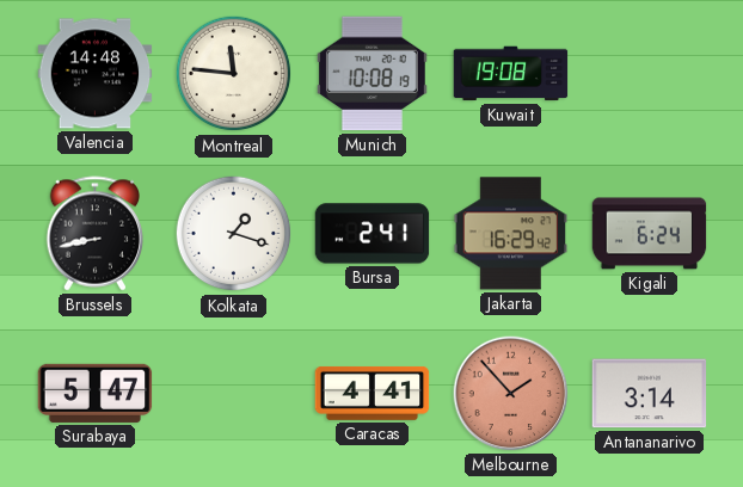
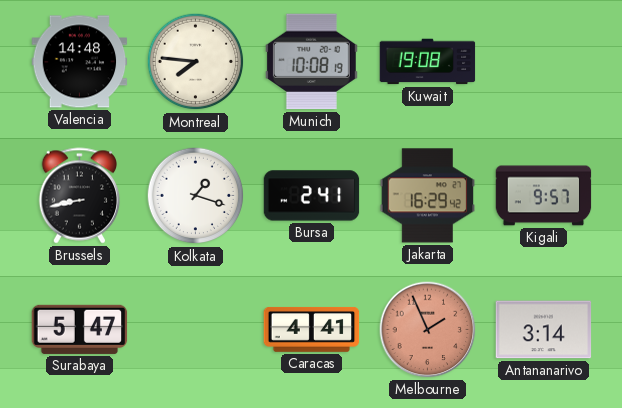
Montreal: 11:46 -> 7:46 (196, 62)
Kigali: 6:24 -> 9:57 (544, 196)
Melbourne: 1:53 -> 1:56 (428, 330)
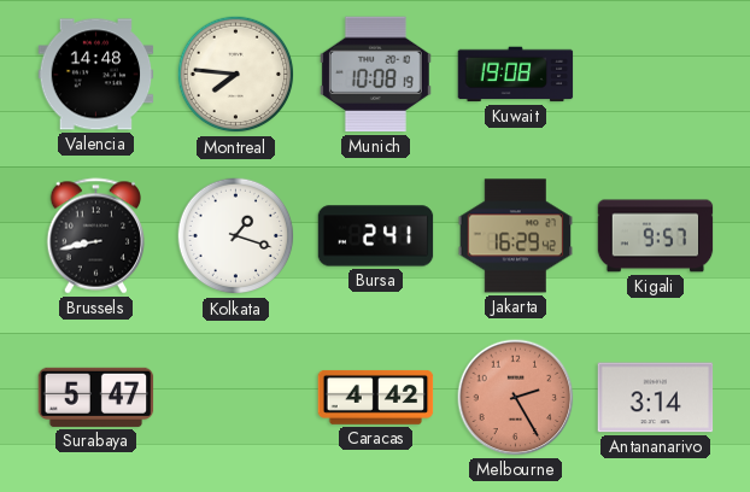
Caracas: 4:41 -> 4:42 (376, 398)
Melbourne: 1:56 -> 2:25 (516, 398)
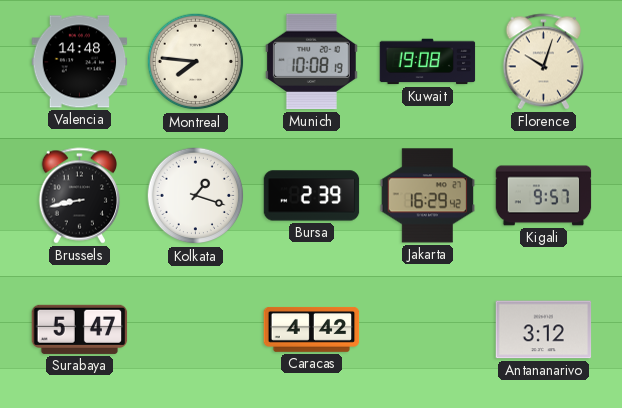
Florence: none -> 10:03 (544, 62)
Bursa: 2:41 -> 2:39 (312, 196)
Melbourne: 2:25 -> none (516, 398)
Antananarivo: 3:14 -> 3:12 (544, 330)
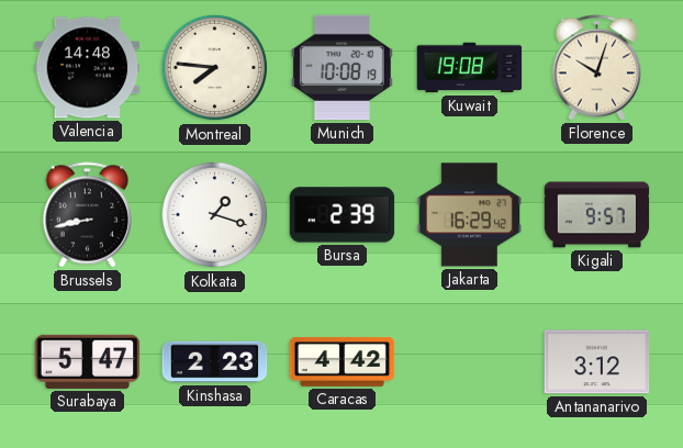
Kinshasa: none -> 2:23 (215, 362)
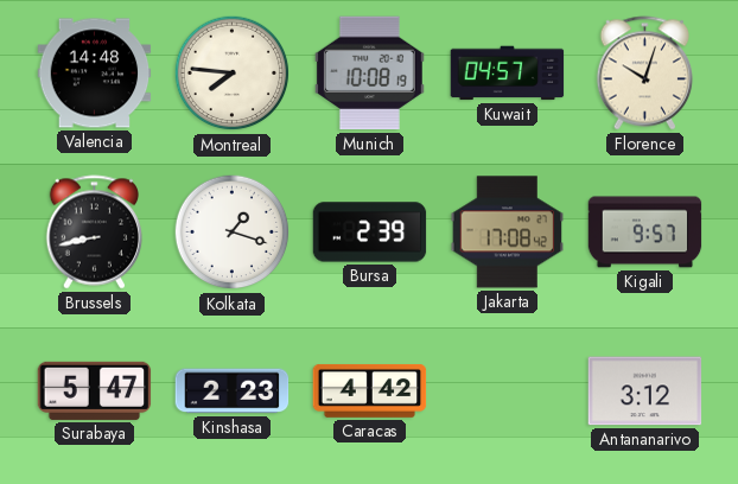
Kuwait: 19:08 -> 04:57 (508, 74)
Jakarta: 16:29 -> 17:08 (508, 233)
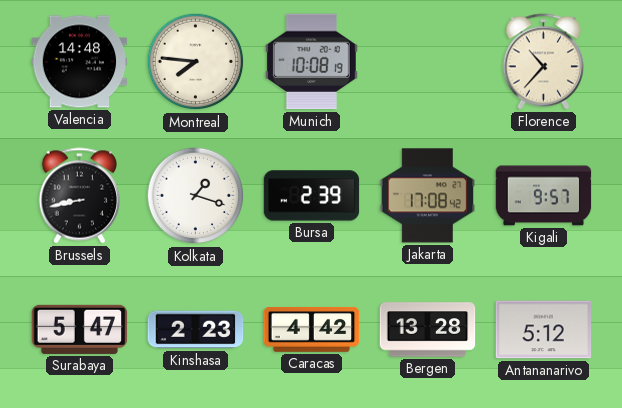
Kuwait: 04:57 -> none (508, 74)
Florence: 10:03 -> 10:37 (544, 62)
Bergen: none -> 13:28 (428, 330)
Antananarivo: 3:12 -> 5:12 (544, 330)
